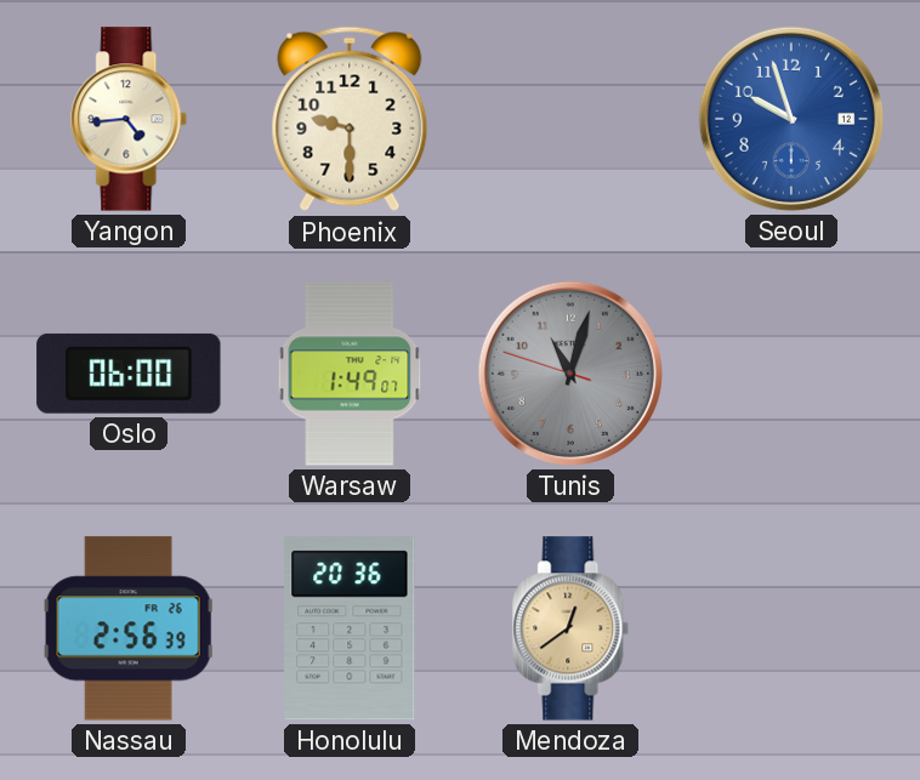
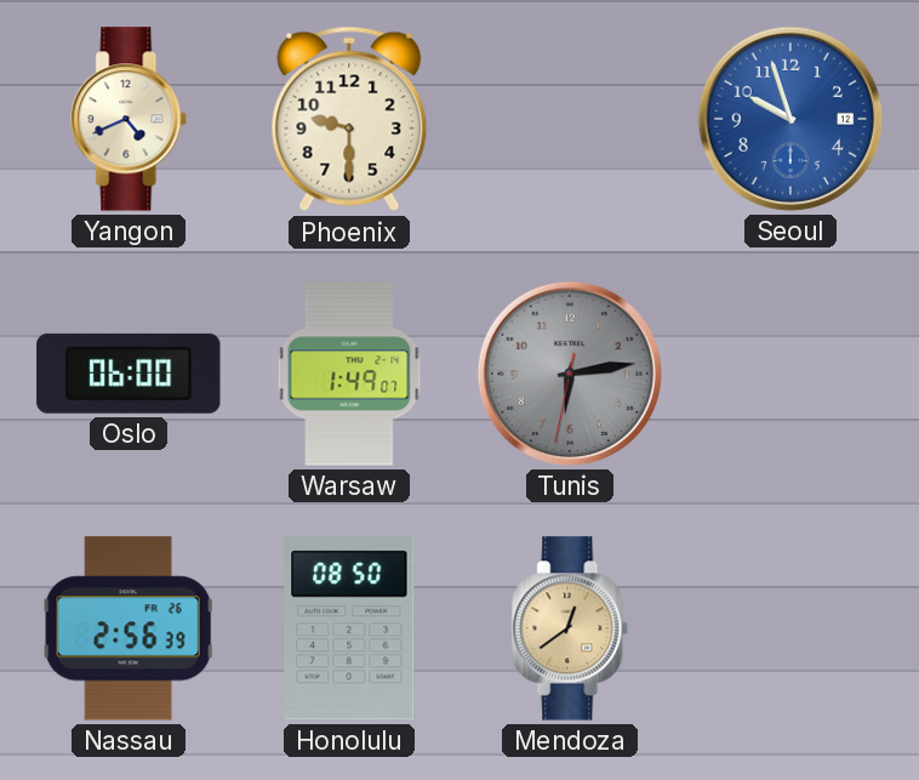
Yangon: 4:44 -> 4:41 (130, 119)
Tunis: 11:02 -> 6:13 (570, 374)
Honolulu: 20:36 -> 08:50 (349, 628)
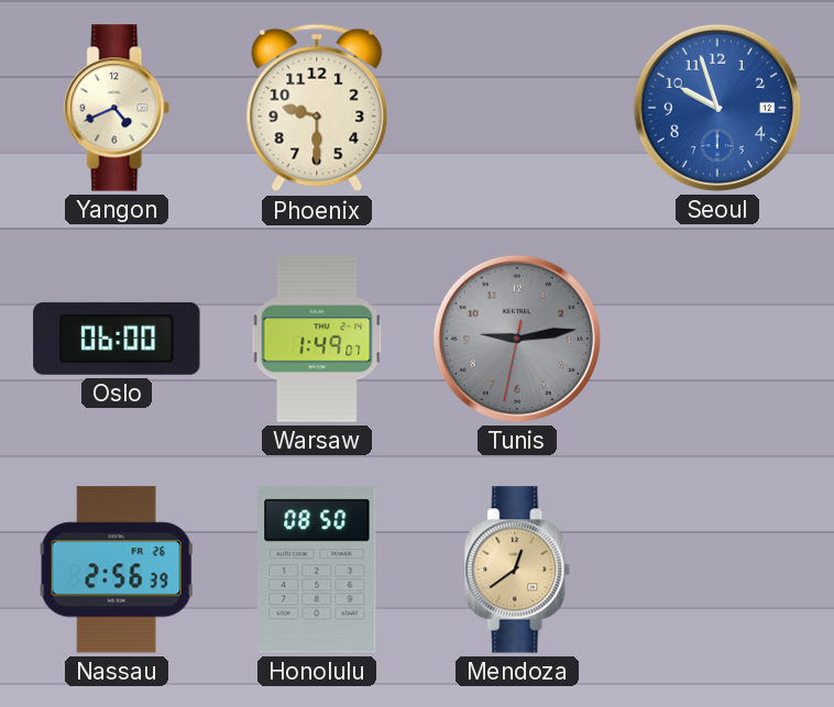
Tunis: 6:13 -> 9:13 (517, 339)
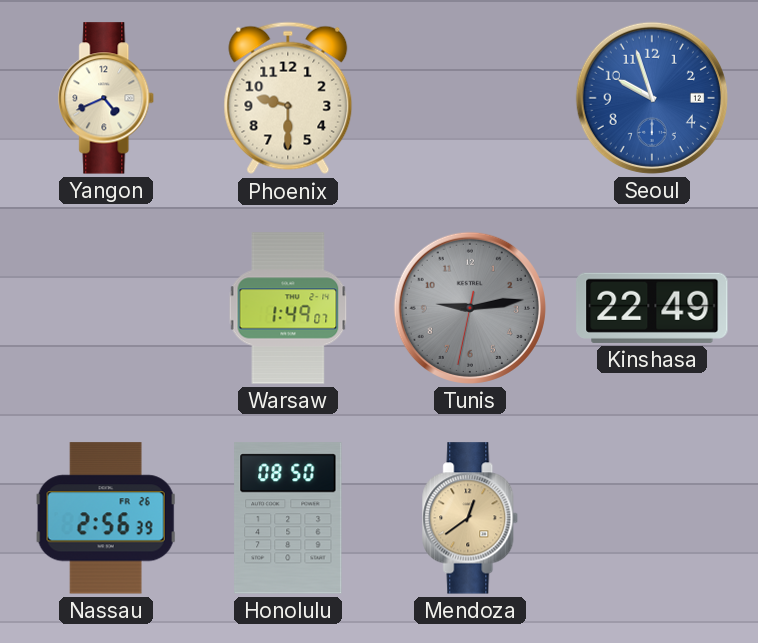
Oslo: 06:00 -> none (117, 339)
Kinshasa: none -> 22:49 (652, 308)
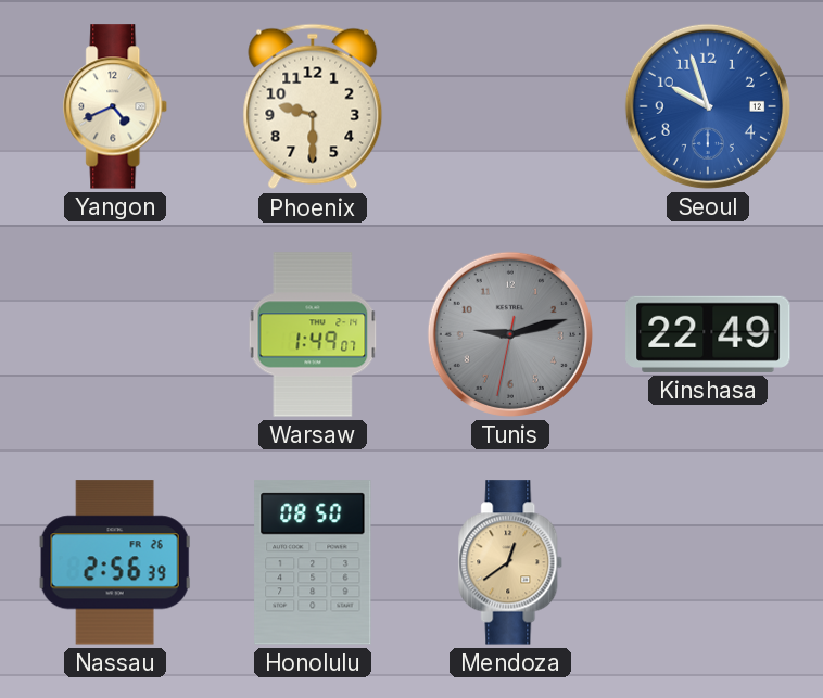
Tunis: 9:13 -> 9:12 (510, 334)
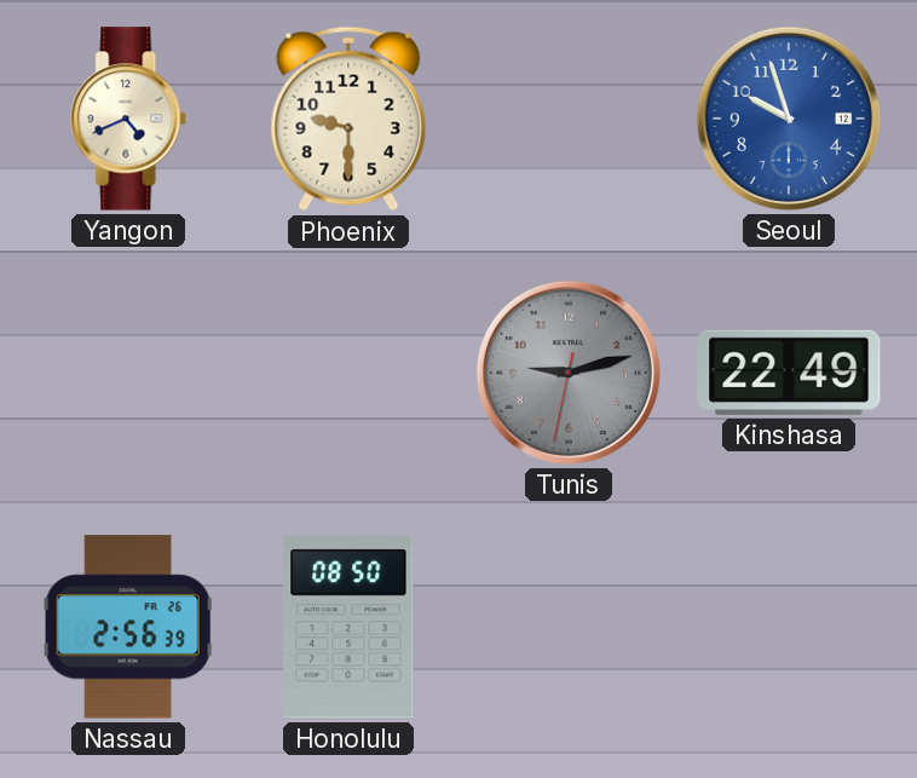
Warsaw: 1:49 -> none (313, 334)
Mendoza: 12:39 -> none (511, 562)
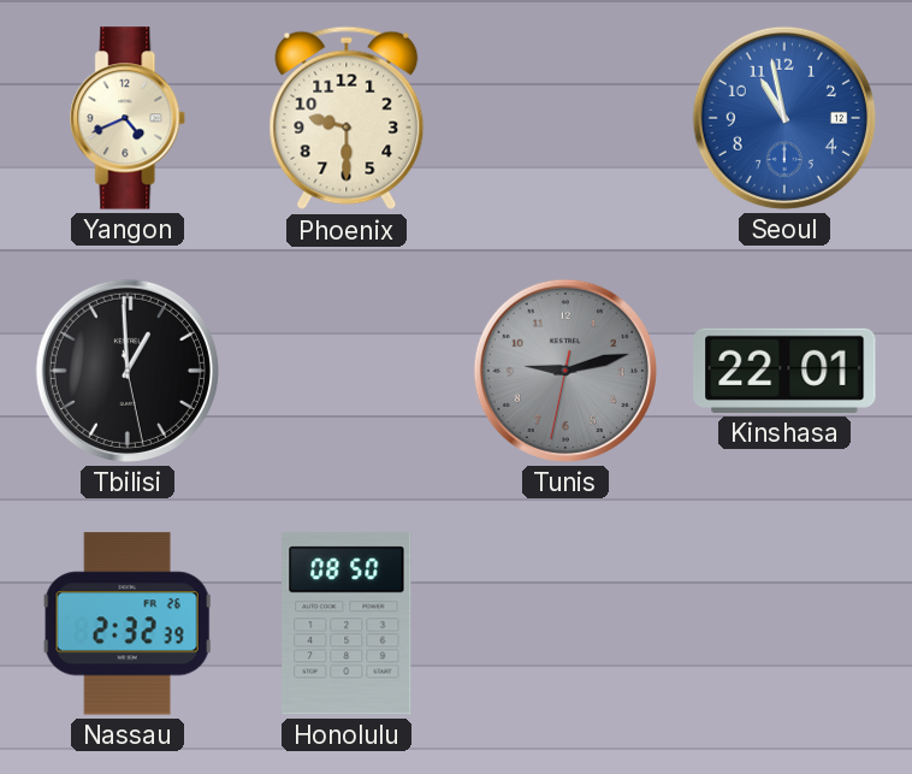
Seoul: 9:57 -> 10:58 (784, 118)
Tbilisi: none -> 12:59 (128, 371)
Kinshasa: 22:49 -> 22:01 (784, 371)
Nassau: 2:56 -> 2:32 (128, 624)
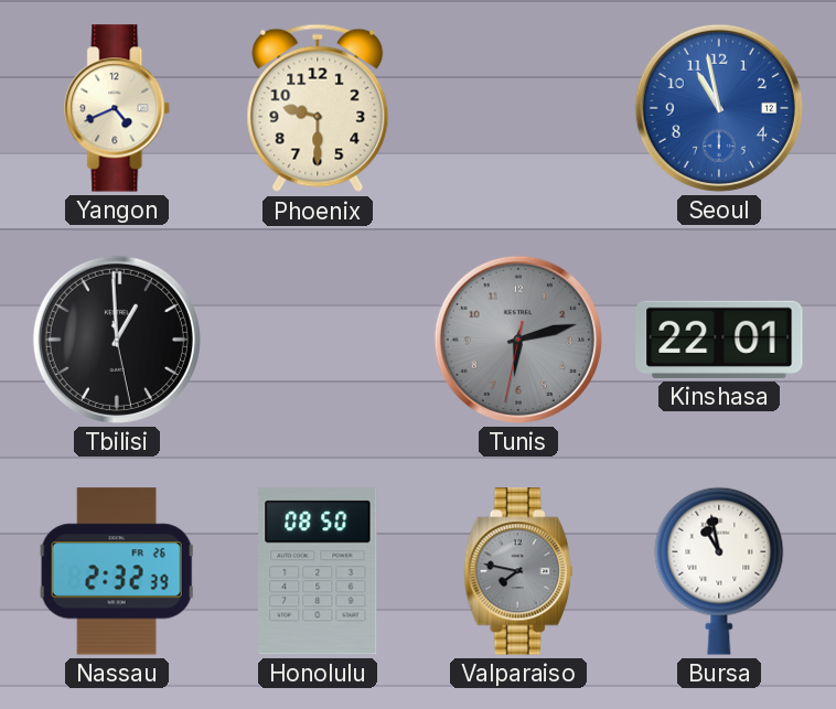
Tunis: 9:12 -> 6:12 (518, 340)
Valparaiso: none -> 7:47 (518, 571)
Bursa: none -> 10:58 (719, 571)
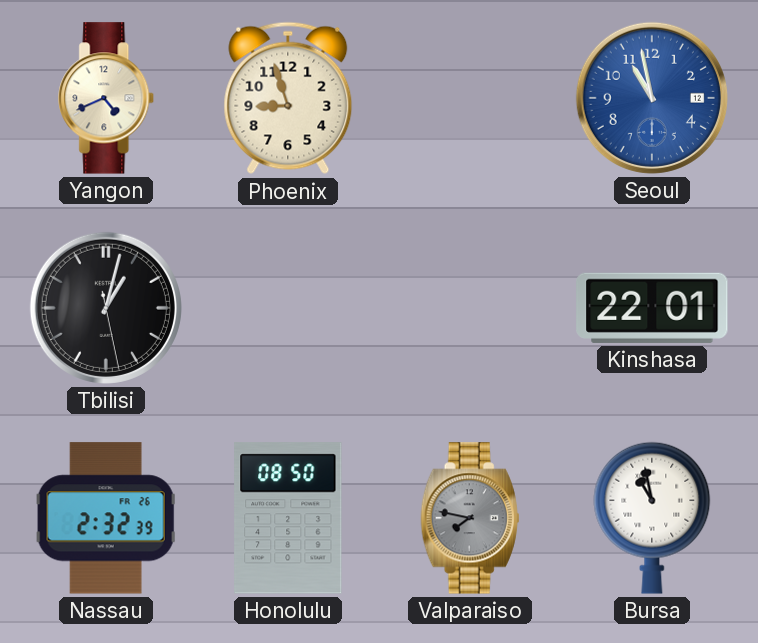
Phoenix: 9:30 -> 8:57 (288, 98)
Tbilisi: 12:59 -> 1:02 (106, 308)
Tunis: 6:12 -> none (518, 340)
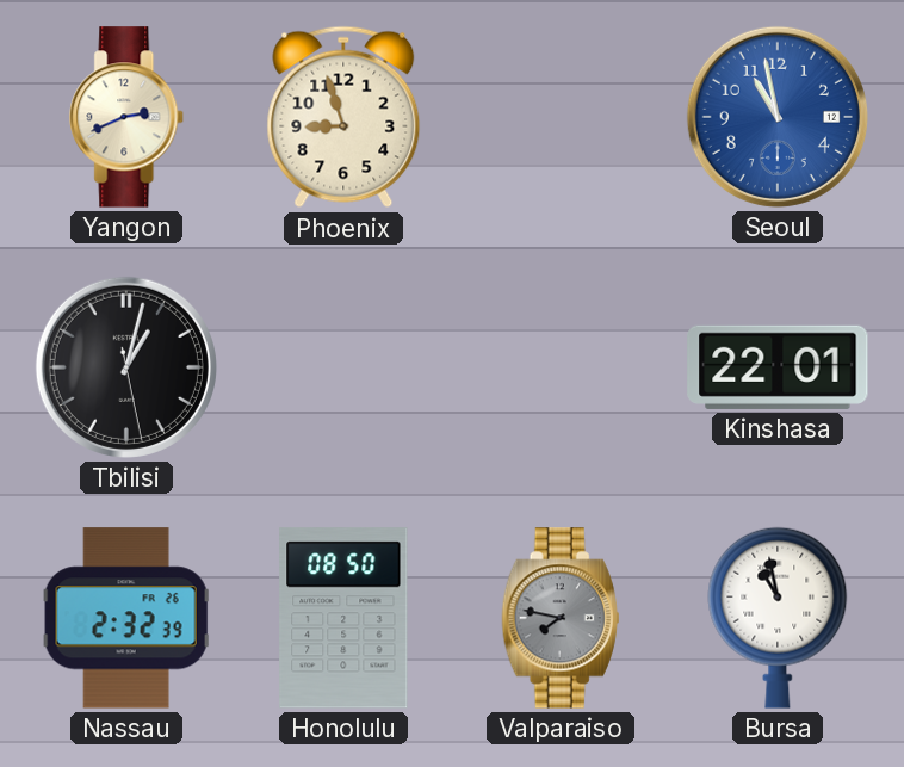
Yangon: 4:41 -> 2:41 (128, 117)
